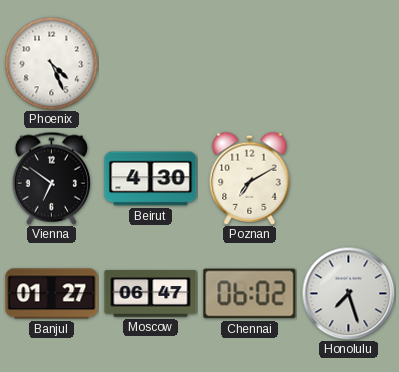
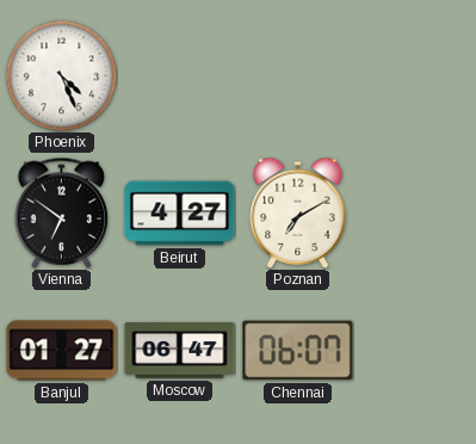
Beirut: 4:30 -> 4:27 (180, 214)
Chennai: 06:02 -> 06:07 (298, 351)
Honolulu: 7:27 -> none (348, 293)
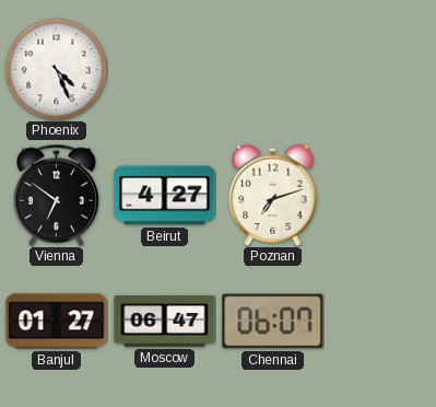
Poznan: 7:10 -> 7:12 (273, 195)
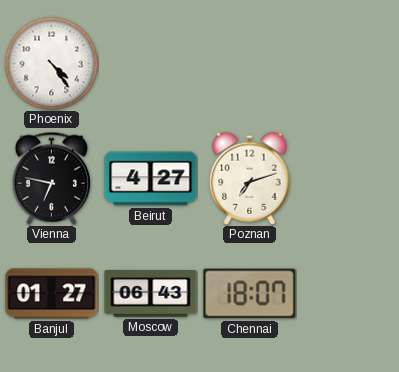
Phoenix: 4:26 -> 4:24 (51, 63)
Vienna: 6:51 -> 6:47 (51, 178)
Moscow: 06:47 -> 06:43 (151, 294)
Chennai: 06:07 -> 18:07 (250, 294)
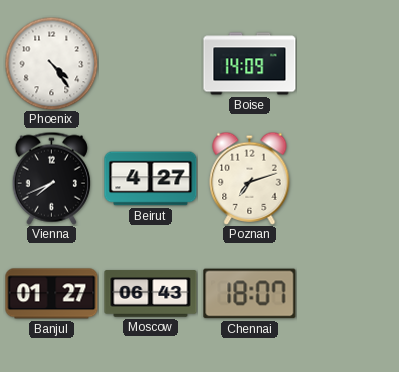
Boise: none -> 14:09 (250, 64)
Vienna: 6:47 -> 7:41 (51, 178)
